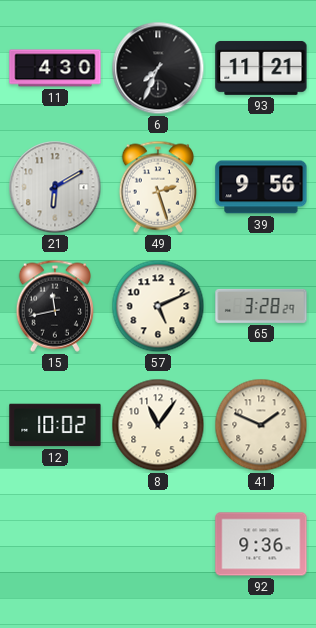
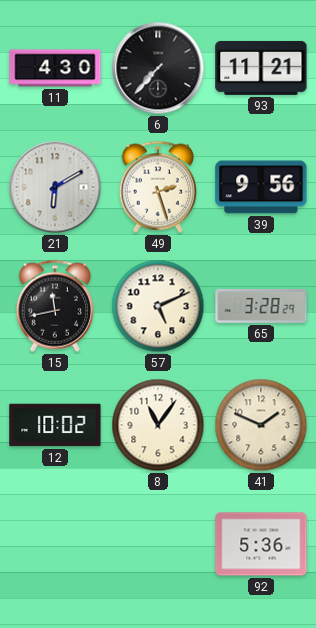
6: 7:34 -> 7:37 (158, 68)
92: 9:36 -> 5:36 (261, 544)
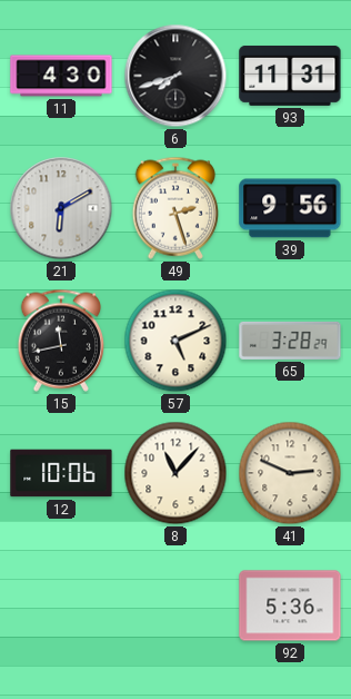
6: 7:37 -> 7:42 (175, 76)
93: 11:21 -> 11:31 (290, 76)
12: 10:02 -> 10:06 (61, 473)
8: 11:06 -> 11:07 (175, 473)
41: 1:49 -> 2:49 (290, 473)
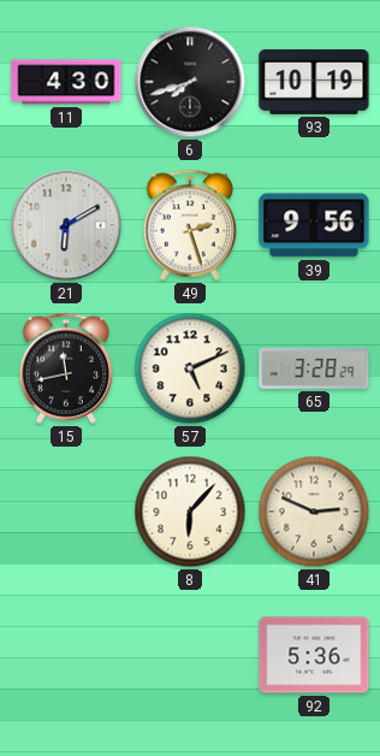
93: 11:31 -> 10:19 (314, 82)
12: 10:06 -> none (61, 473)
8: 11:07 -> 6:07 (190, 512)
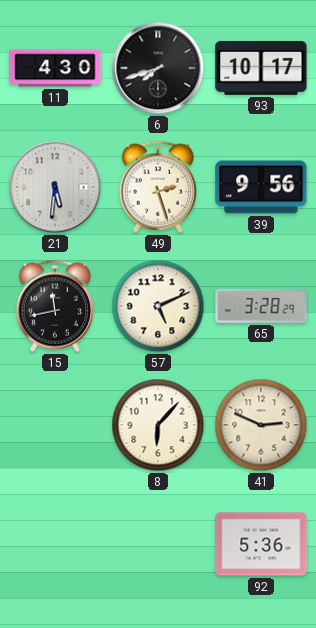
93: 10:19 -> 10:17 (261, 68)
21: 6:10 -> 5:31 (55, 187)
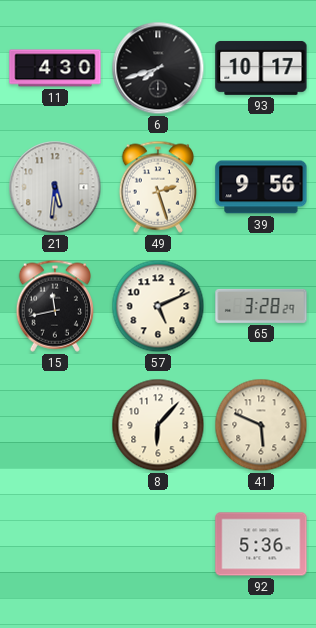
41: 2:49 -> 5:49 (261, 425)
